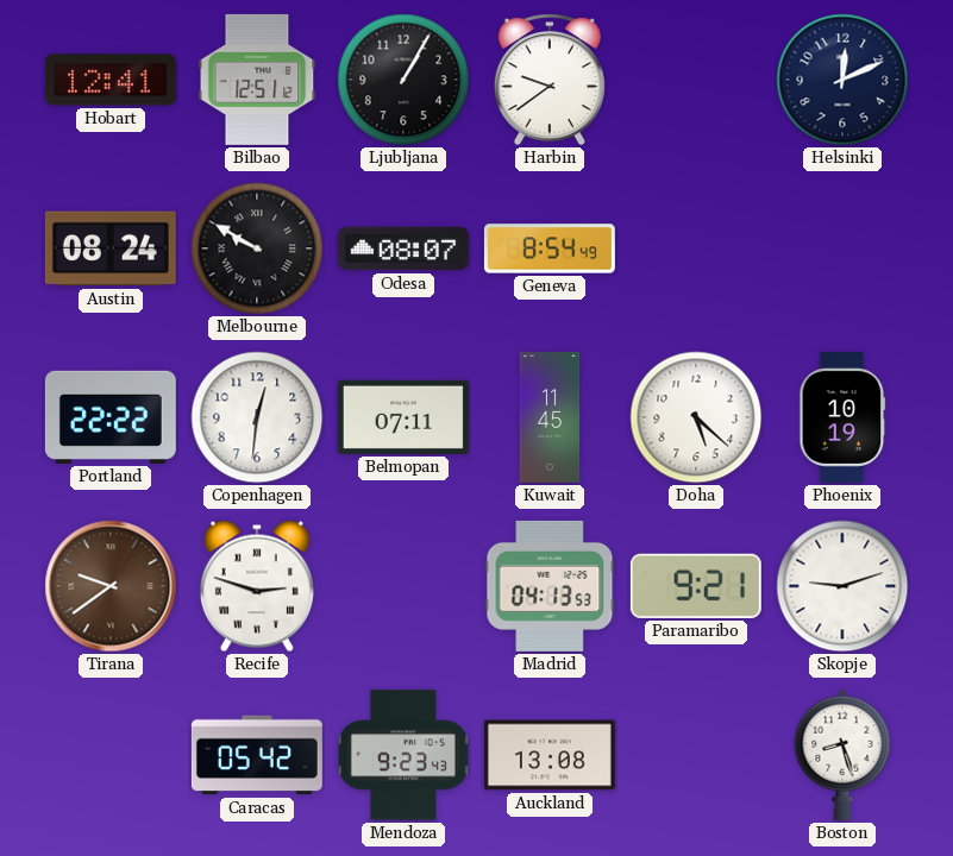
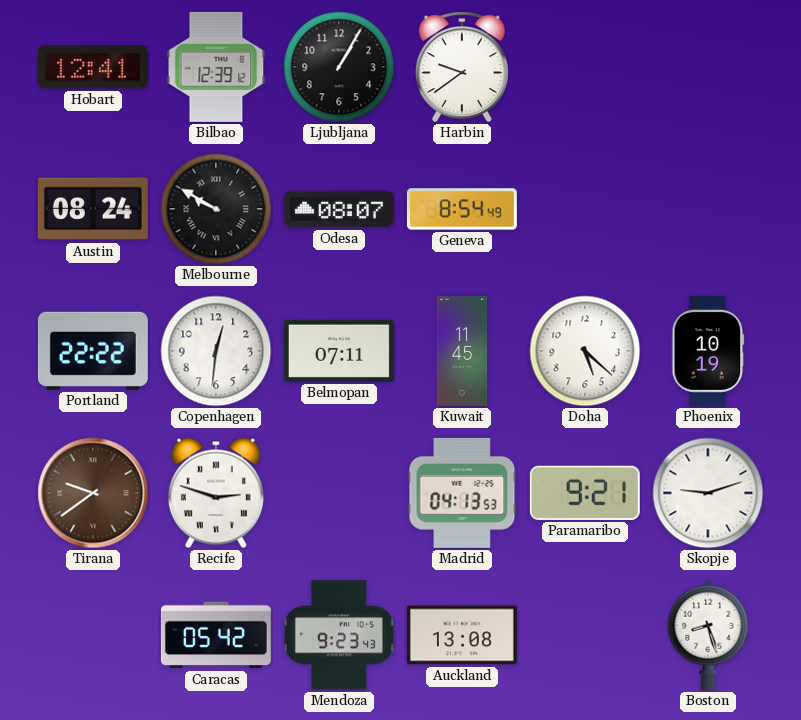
Bilbao: 12:51 -> 12:39 (216, 67)
Helsinki: 12:11 -> none (842, 80)
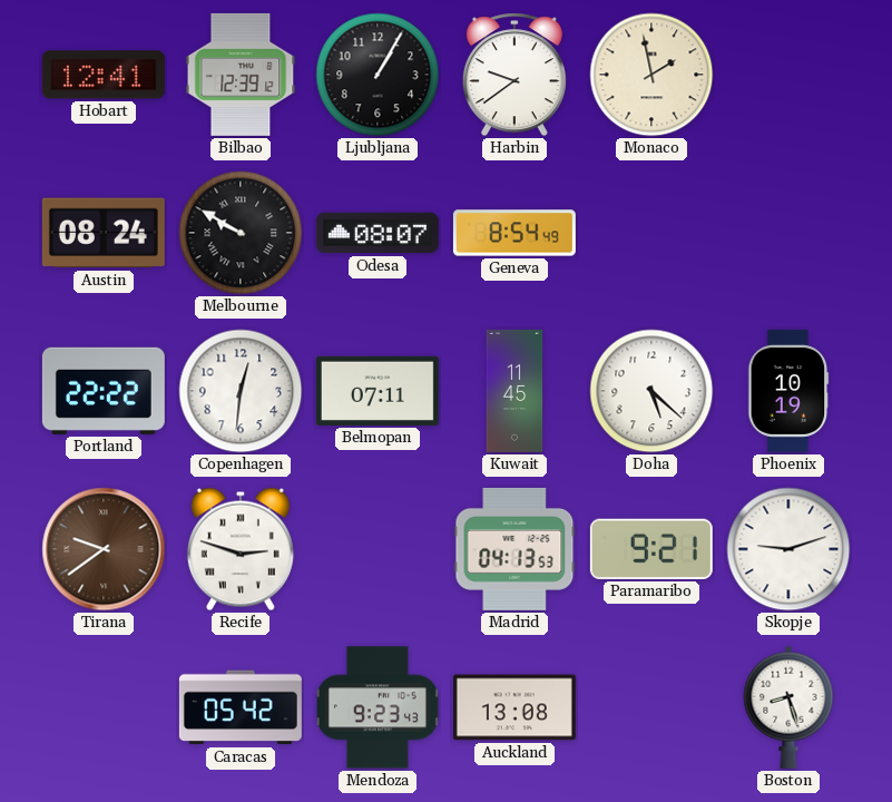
Monaco: none -> 1:58 (651, 75)
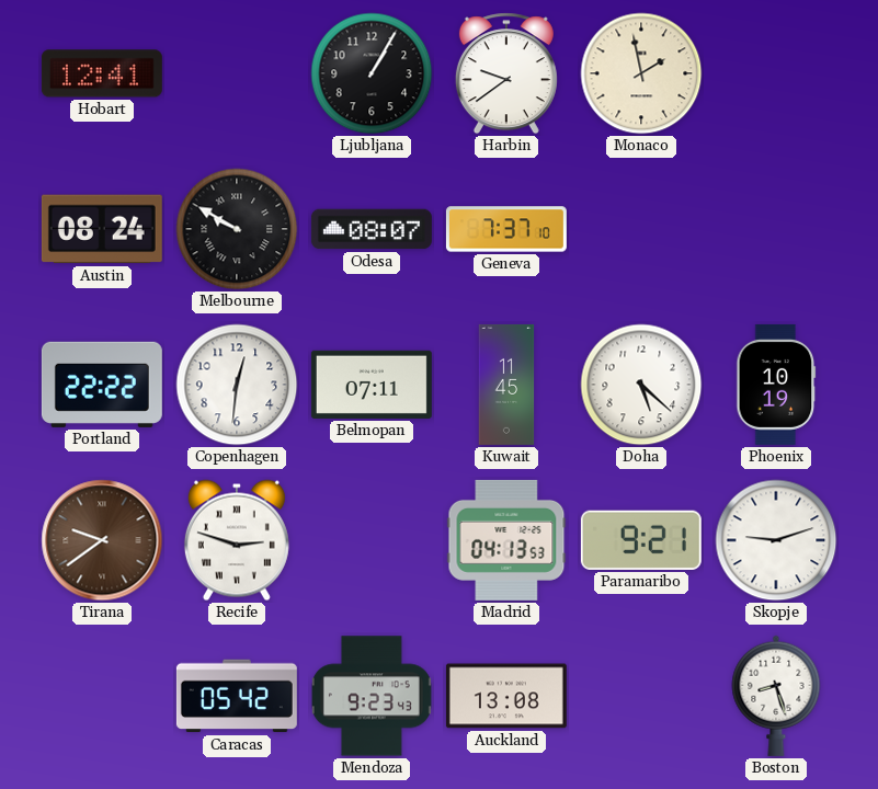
Bilbao: 12:39 -> none (241, 75)
Geneva: 8:54 -> 7:37 (506, 229)
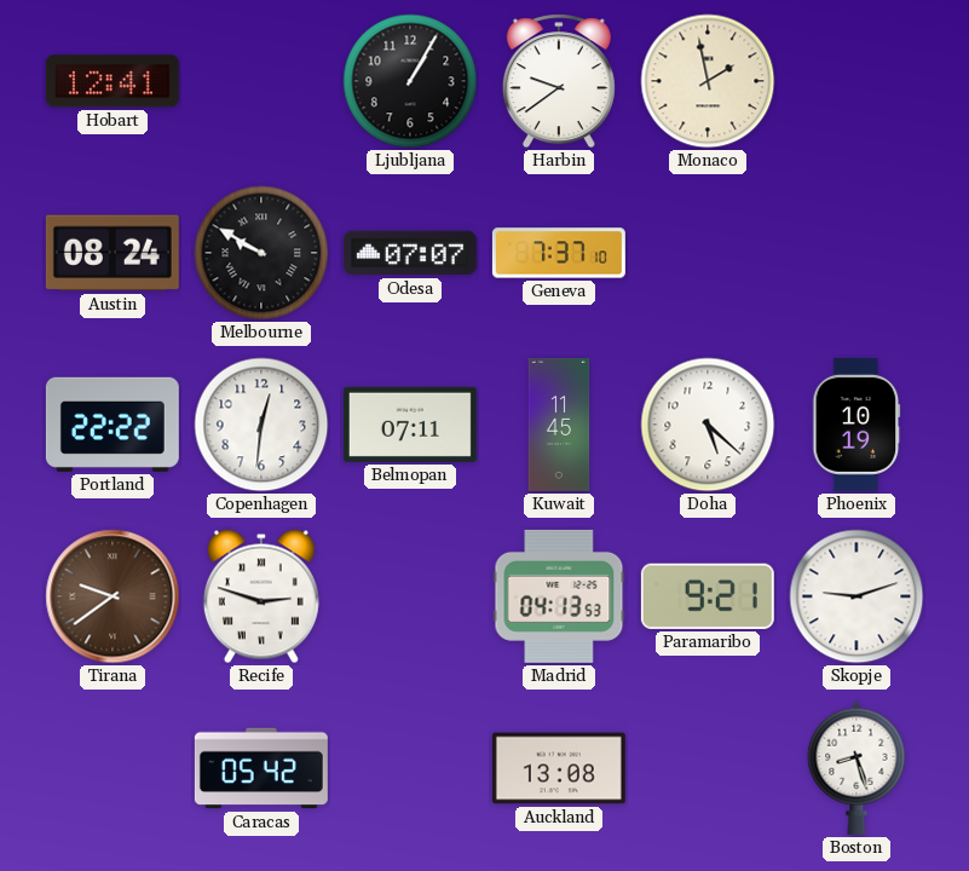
Odesa: 08:07 -> 07:07 (410, 253)
Mendoza: 9:23 -> none (372, 696)
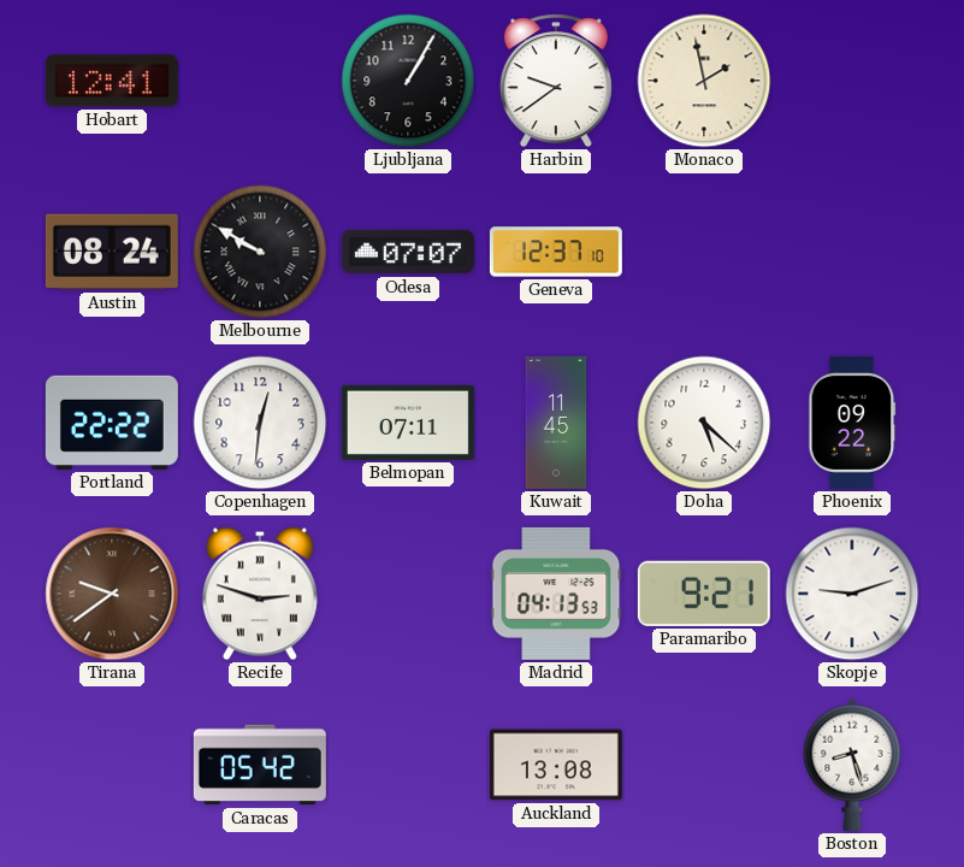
Geneva: 7:37 -> 12:37 (556, 252)
Phoenix: 10:19 -> 09:22 (852, 423)
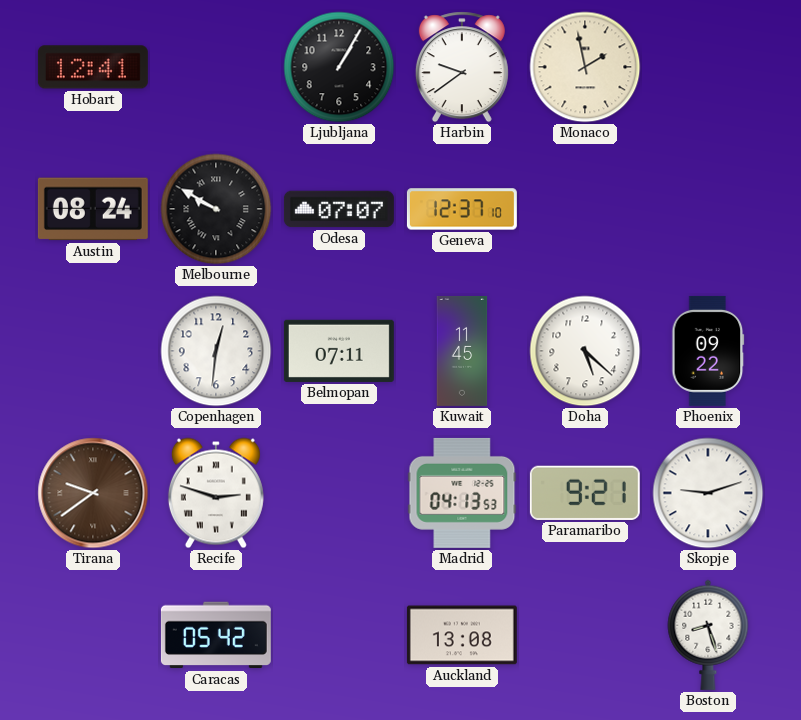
Portland: 22:22 -> none (112, 423)
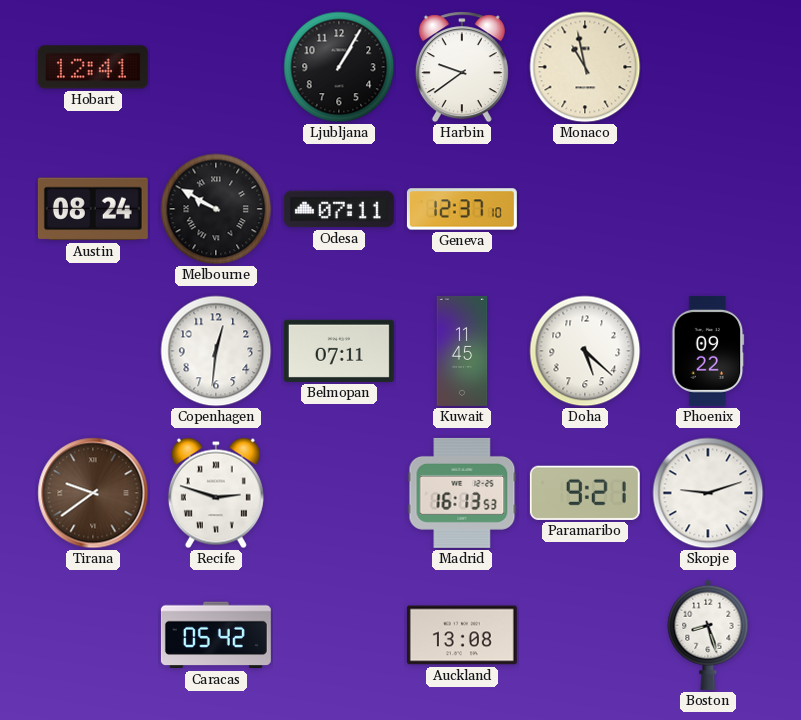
Monaco: 1:58 -> 10:58 (585, 67)
Odesa: 07:07 -> 07:11 (339, 209)
Madrid: 04:13 -> 16:13 (462, 493)
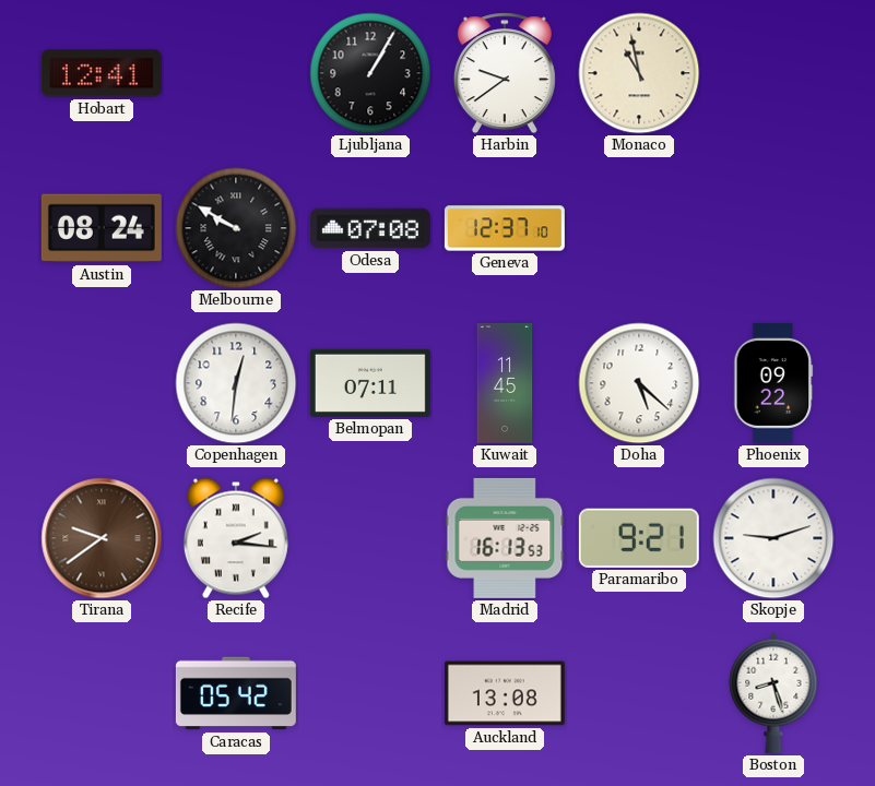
Odesa: 07:11 -> 07:08 (370, 228)
Recife: 2:48 -> 2:16 (236, 538)
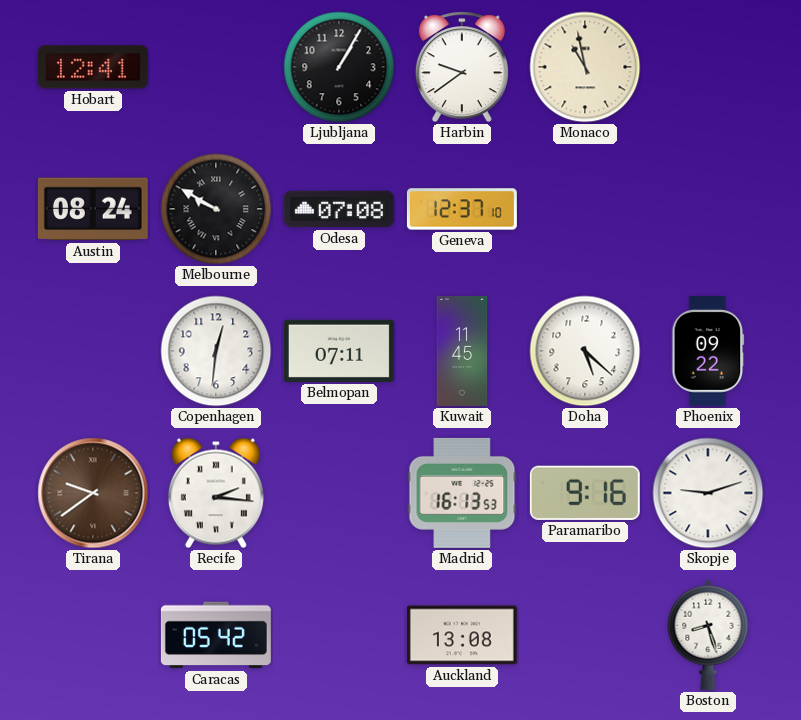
Paramaribo: 9:21 -> 9:16 (585, 493)
